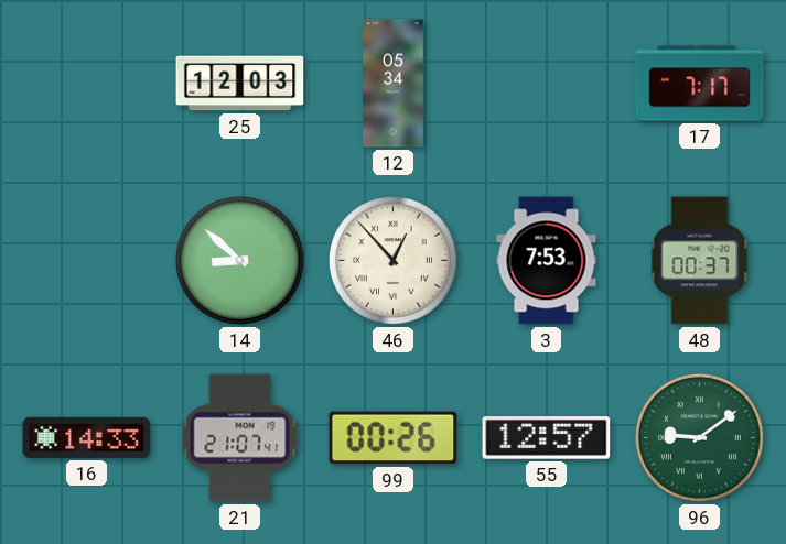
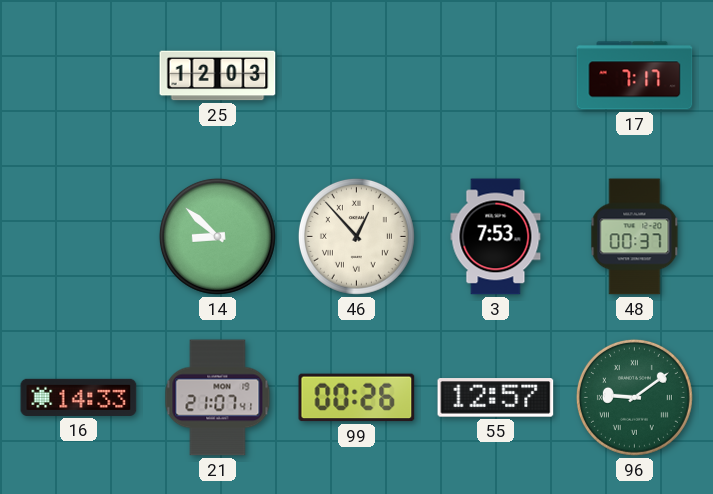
12: 05:34 -> none (394, 84)
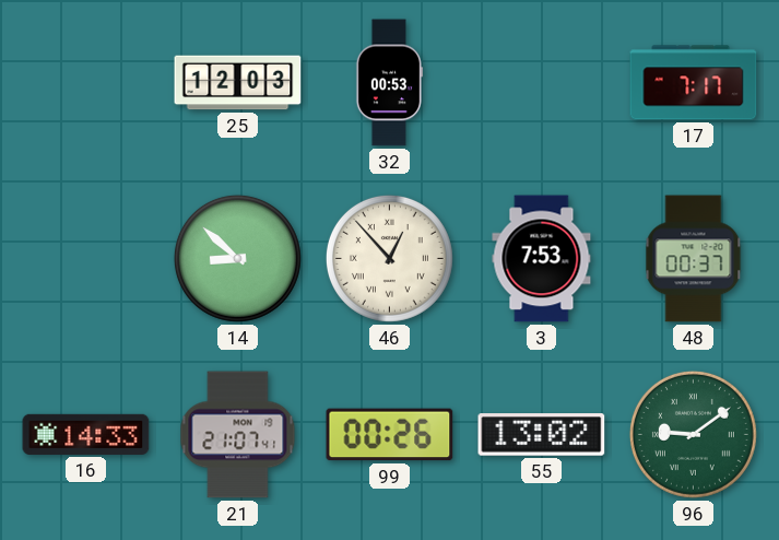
32: none -> 00:53 (388, 83)
55: 12:57 -> 13:02 (542, 435)
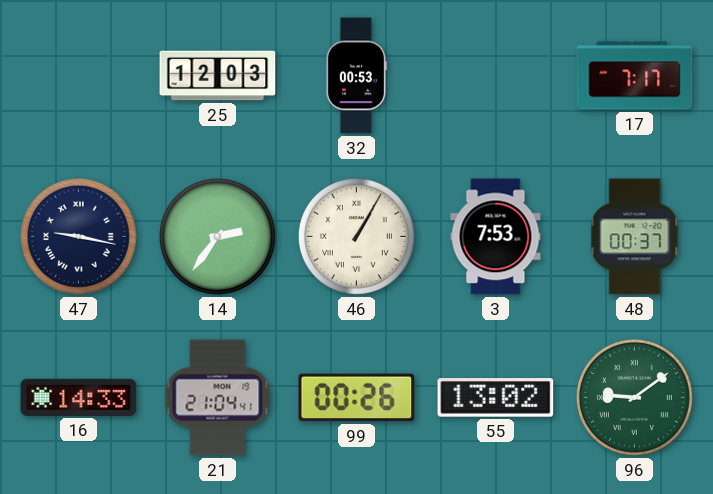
47: none -> 9:17 (78, 236)
14: 8:52 -> 2:36 (217, 236)
46: 12:53 -> 1:05 (356, 236)
21: 21:07 -> 21:04 (218, 398)
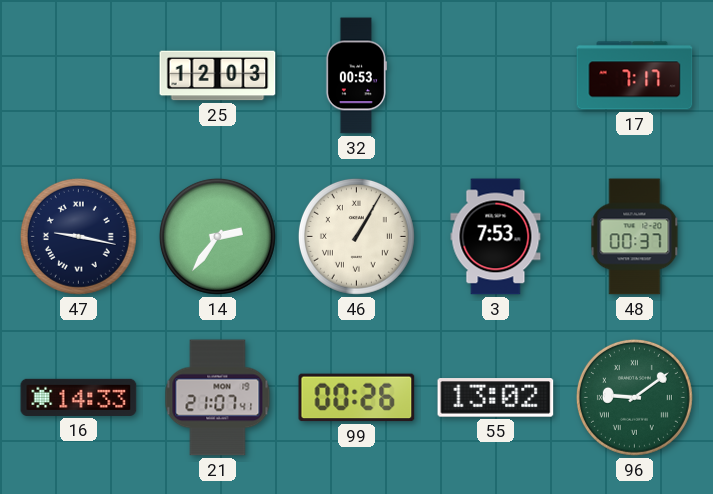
21: 21:04 -> 21:07 (218, 398)
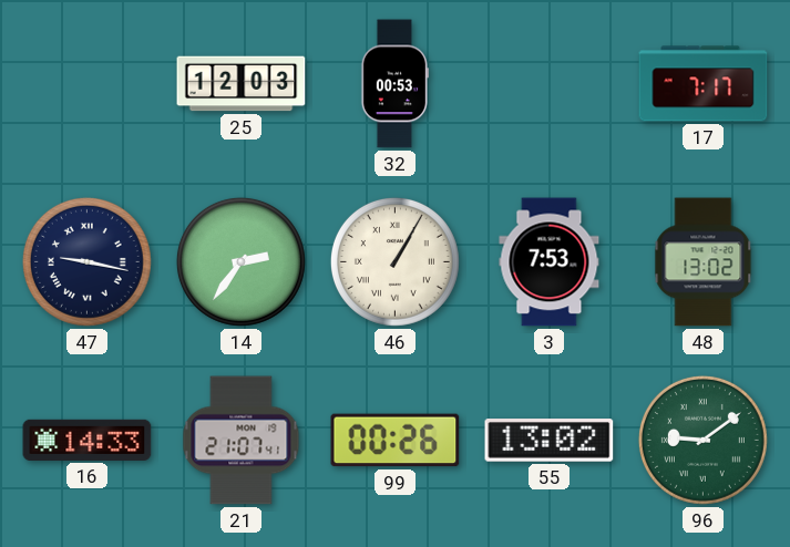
48: 00:37 -> 13:02 (704, 262)
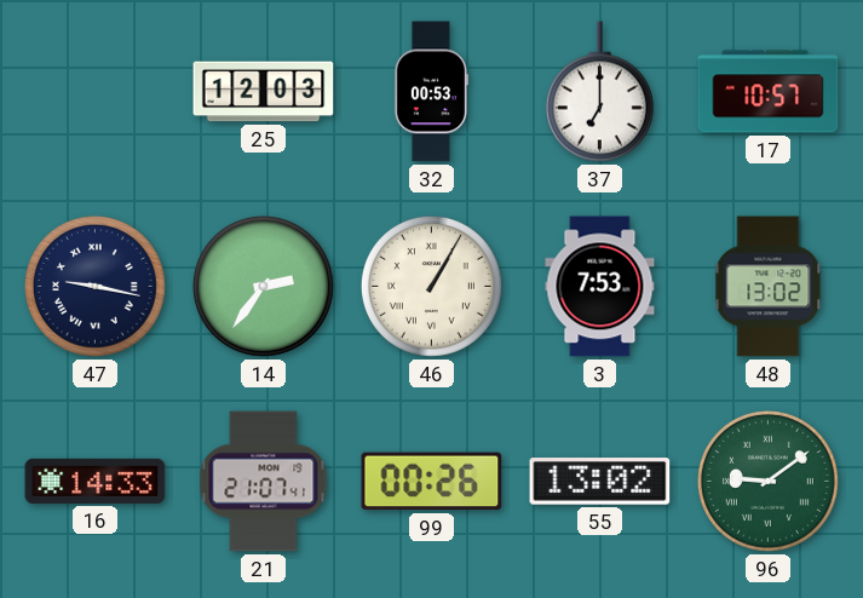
37: none -> 7:00 (599, 92)
17: 7:17 -> 10:57 (769, 92)
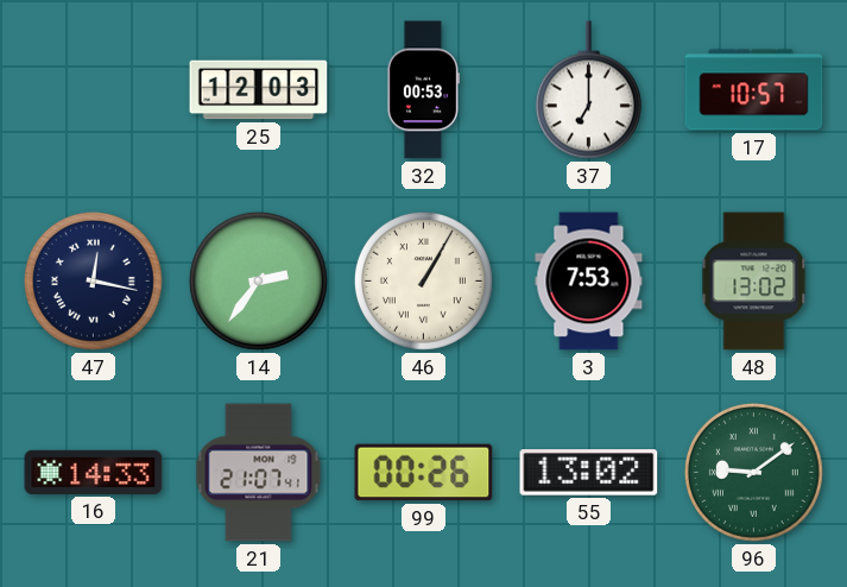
47: 9:17 -> 12:17 (93, 280)
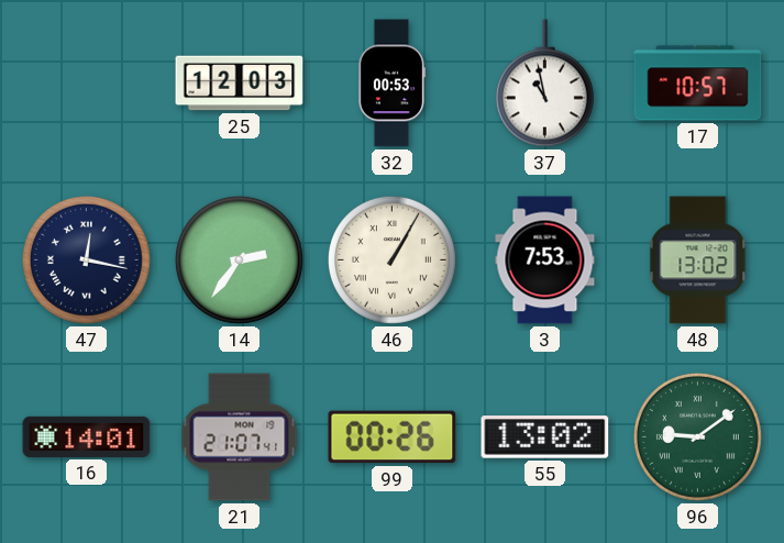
37: 7:00 -> 10:58 (544, 84)
16: 14:33 -> 14:01 (87, 436)
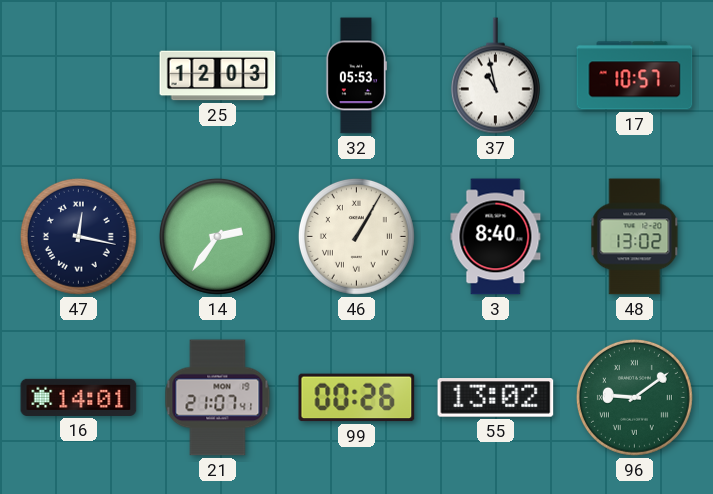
32: 00:53 -> 05:53 (355, 76)
3: 7:53 -> 8:40 (496, 237)
